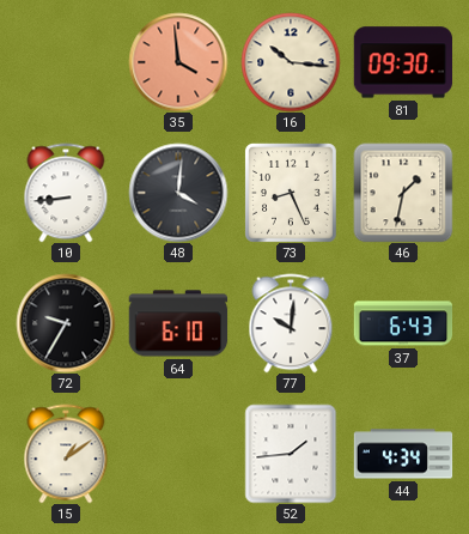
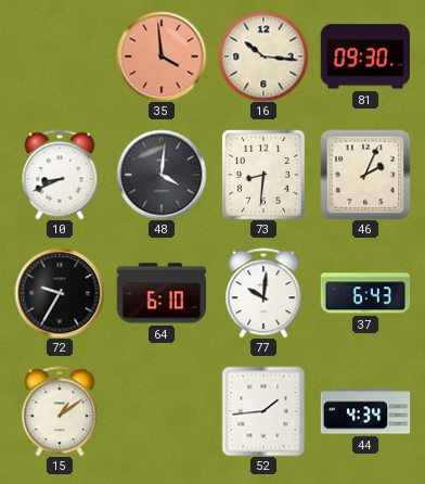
10: 8:44 -> 8:41 (60, 175)
73: 8:26 -> 8:31 (265, 175)
46: 1:32 -> 2:04 (365, 175)
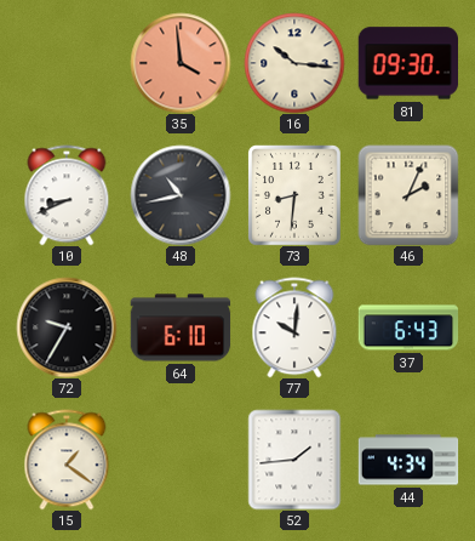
48: 4:01 -> 10:43 (181, 195)
15: 1:09 -> 1:21 (67, 460)
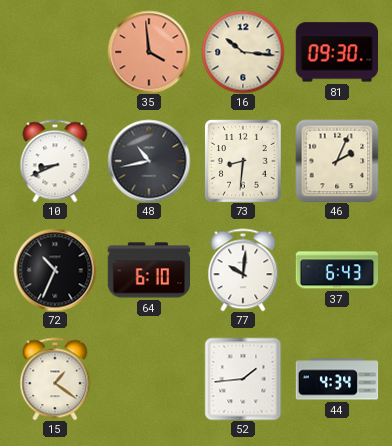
72: 9:35 -> 10:34 (55, 270)
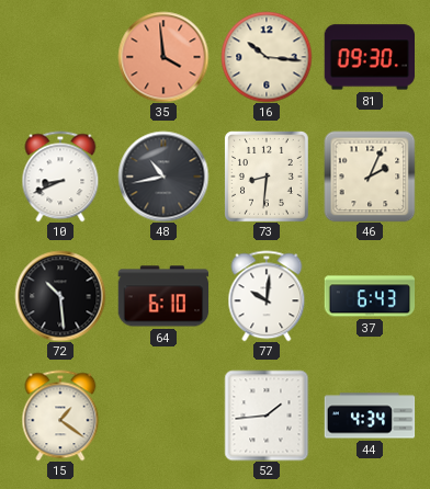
72: 10:34 -> 10:29 (60, 296)
